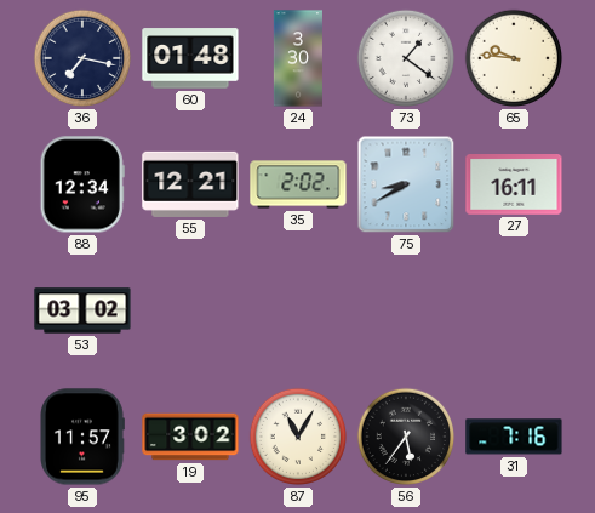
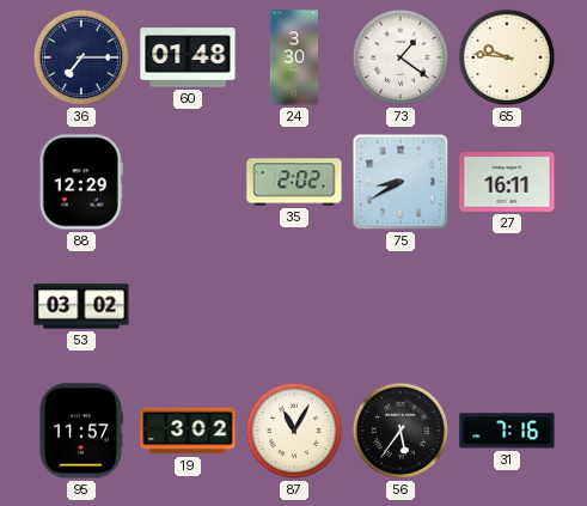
36: 7:17 -> 7:15 (81, 57)
88: 12:34 -> 12:29 (81, 182)
55: 12:21 -> none (190, 184)
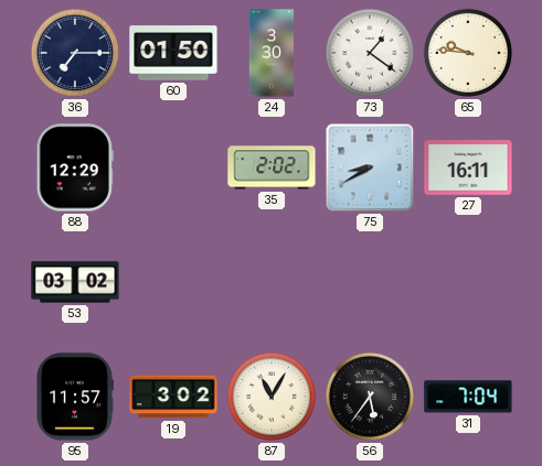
60: 01:48 -> 01:50 (173, 53)
31: 7:16 -> 7:04 (468, 397)
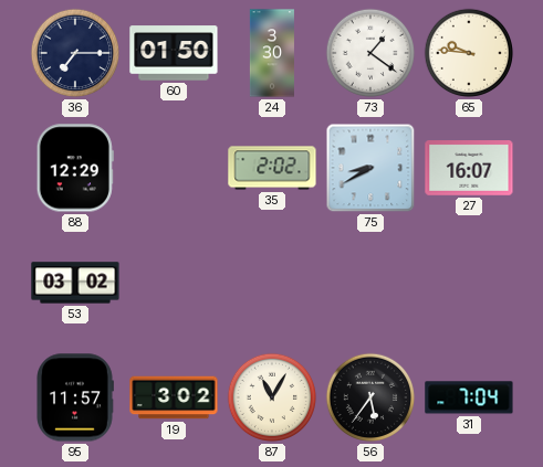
27: 16:11 -> 16:07 (469, 169)
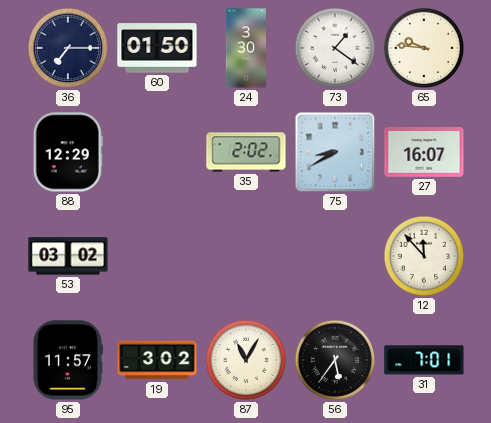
12: none -> 11:53 (424, 256)
31: 7:04 -> 7:01 (424, 360)
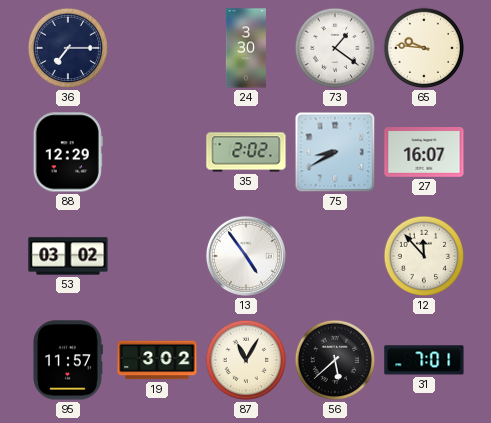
60: 01:50 -> none (157, 48)
13: none -> 4:54 (246, 256)
56: 5:36 -> 5:38 (335, 360)
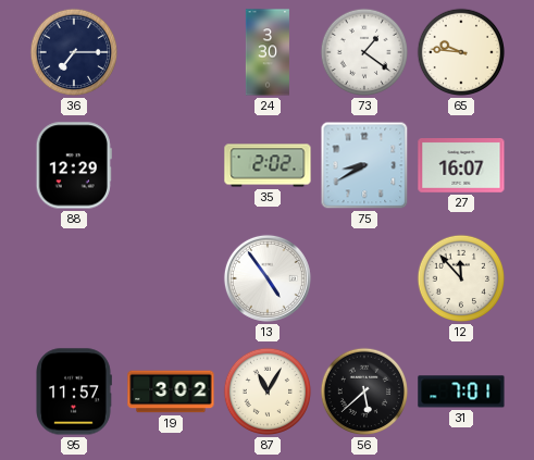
53: 03:02 -> none (68, 256)
